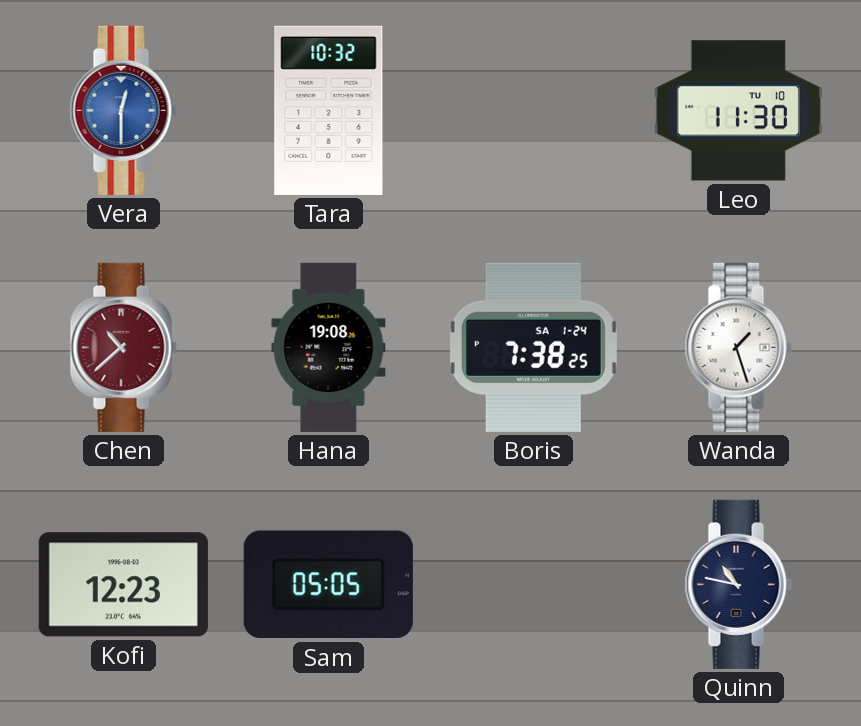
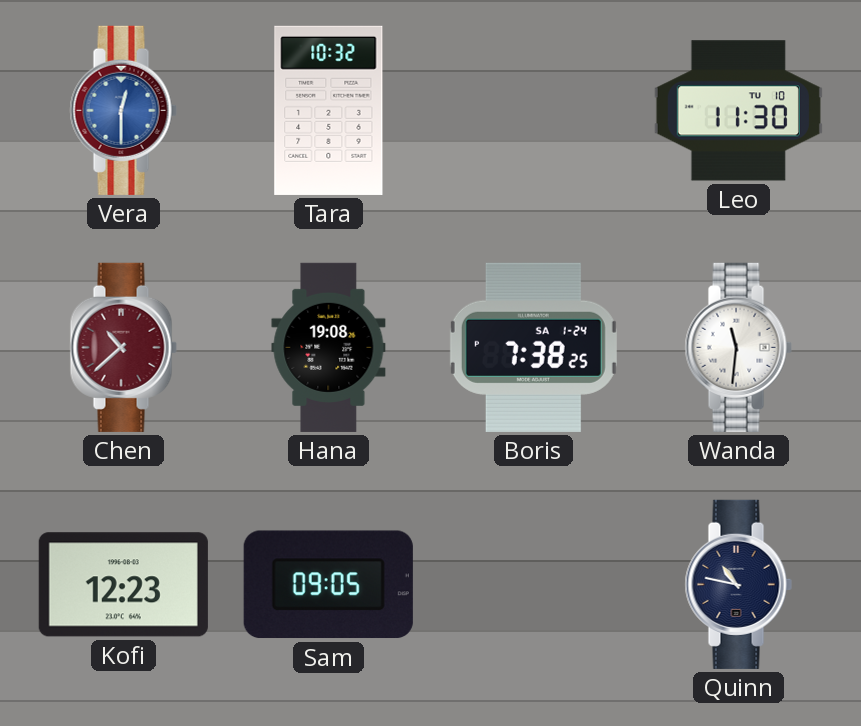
Wanda: 1:27 -> 11:31 (738, 347)
Sam: 05:05 -> 09:05 (328, 585)
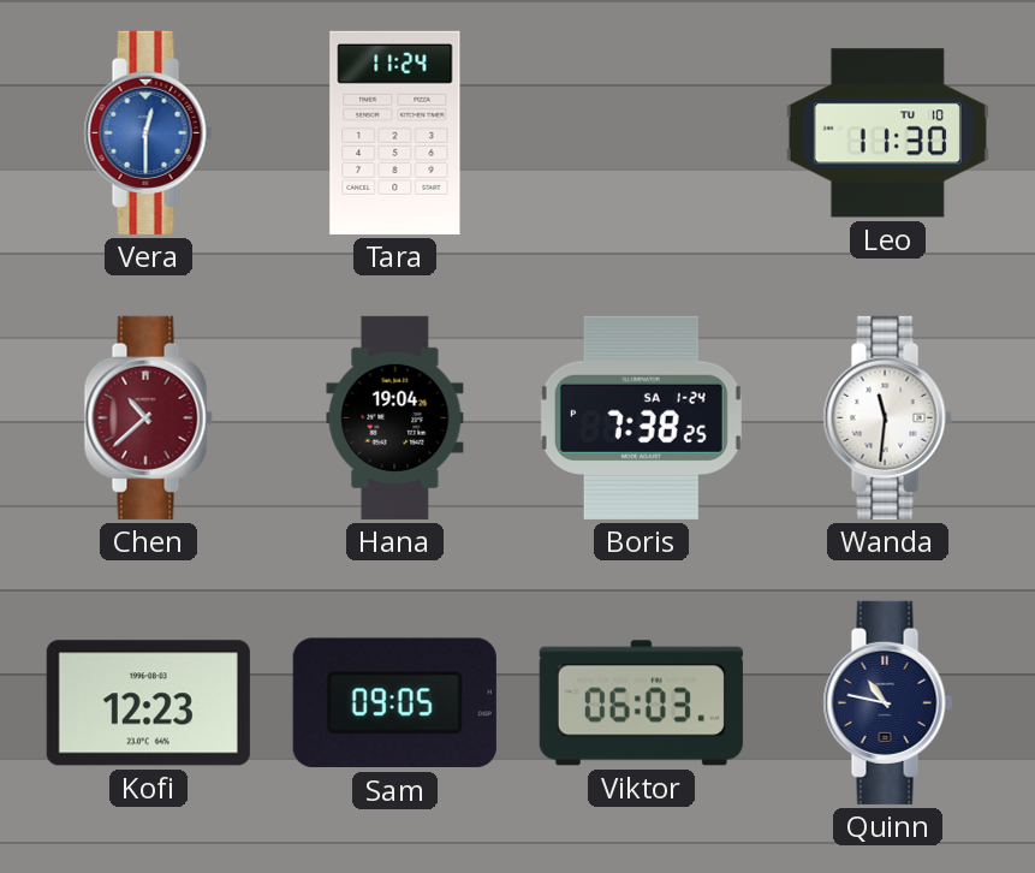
Tara: 10:32 -> 11:24 (395, 132)
Hana: 19:08 -> 19:04 (395, 417)
Viktor: none -> 06:03 (641, 703)
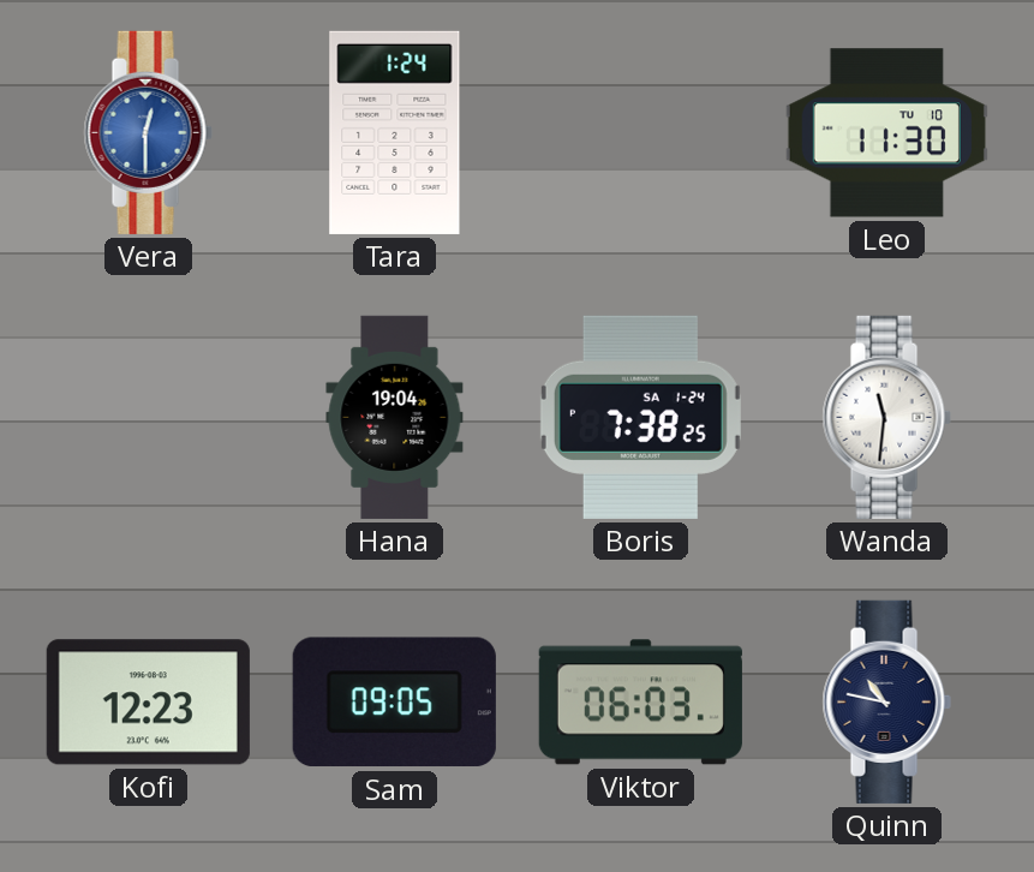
Tara: 11:24 -> 1:24 (395, 132)
Chen: 10:38 -> none (148, 417)
